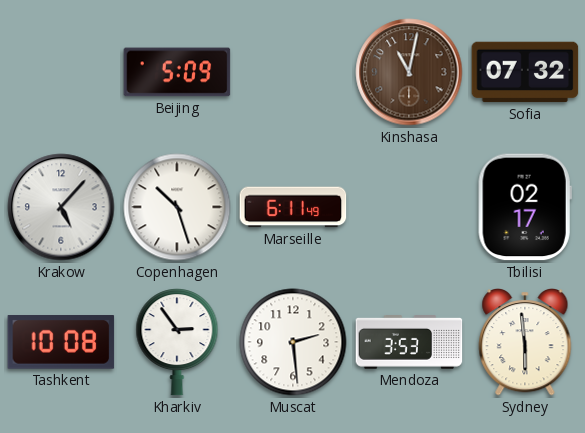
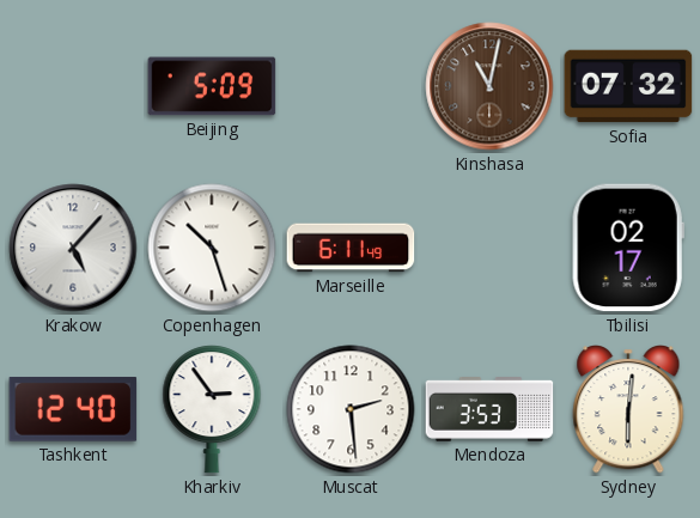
Tashkent: 10:08 -> 12:40 (73, 410)
Sydney: 5:59 -> 6:01 (628, 410)
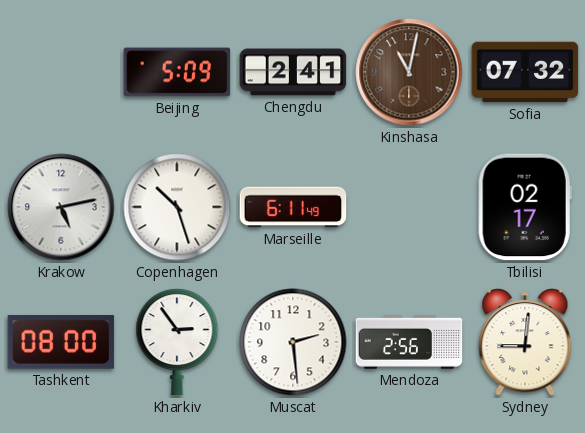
Chengdu: none -> 2:41 (293, 72)
Krakow: 5:07 -> 5:13 (61, 207)
Tashkent: 12:40 -> 08:00 (61, 343)
Mendoza: 3:53 -> 2:56 (409, 343)
Sydney: 6:01 -> 9:01 (525, 343)
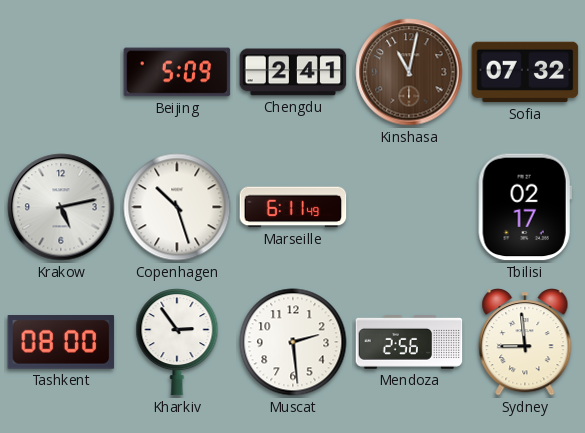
Sydney: 9:01 -> 8:59 (525, 343)
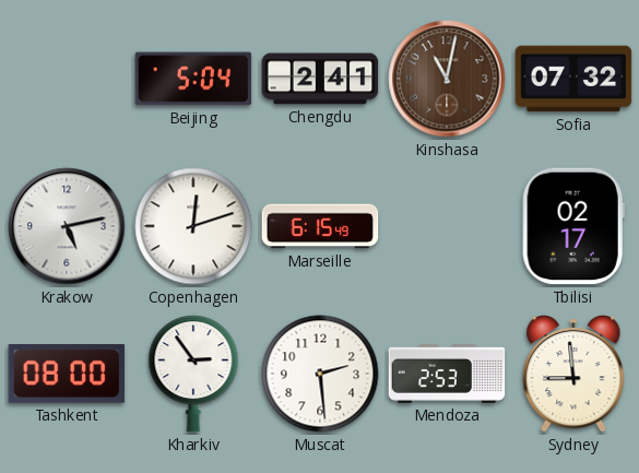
Beijing: 5:09 -> 5:04 (193, 79)
Copenhagen: 10:27 -> 12:12 (193, 226)
Marseille: 6:11 -> 6:15 (320, 226)
Mendoza: 2:56 -> 2:53 (447, 375)
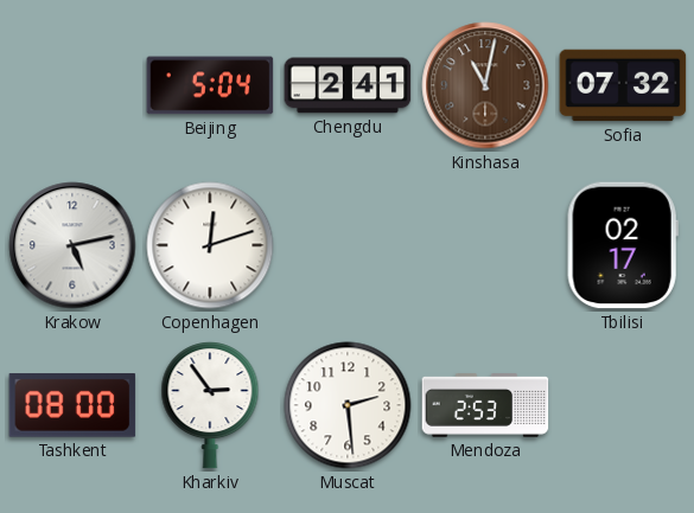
Marseille: 6:15 -> none (320, 226)
Sydney: 8:59 -> none (573, 375)
